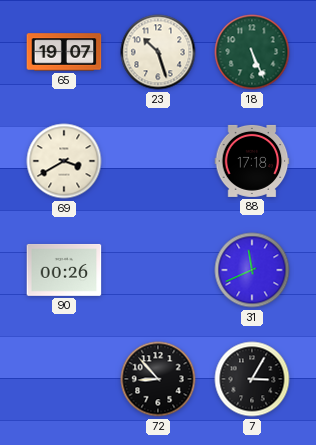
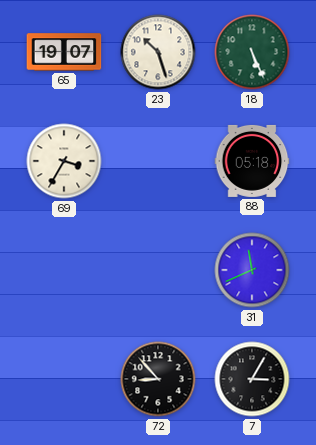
69: 3:40 -> 3:35 (64, 161)
88: 17:18 -> 05:18 (252, 161)
90: 00:26 -> none (64, 270)
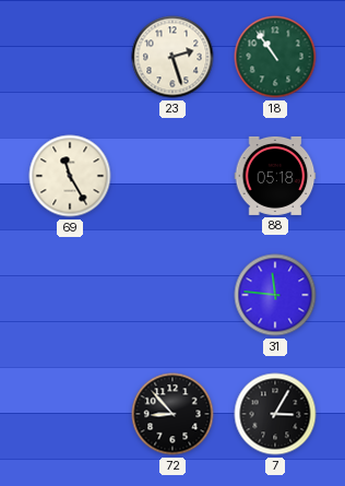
65: 19:07 -> none (64, 52)
23: 10:27 -> 2:27 (172, 57)
18: 5:26 -> 10:54 (275, 57)
69: 3:35 -> 11:25 (70, 176)
31: 11:41 -> 11:46 (275, 295)
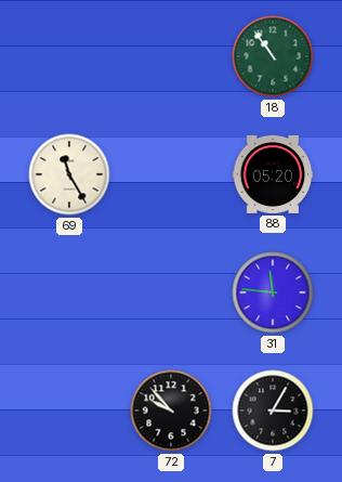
23: 2:27 -> none (172, 57)
88: 05:18 -> 05:20 (273, 174)
72: 8:53 -> 9:53 (171, 411)
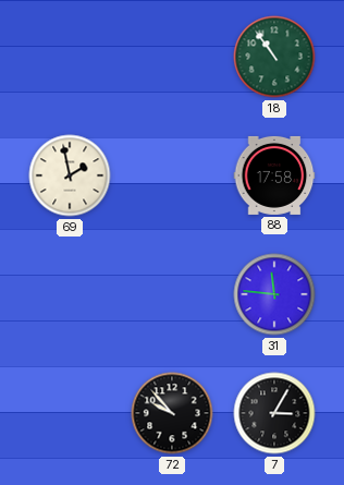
69: 11:25 -> 1:58 (70, 175)
88: 05:20 -> 17:58 (274, 175)
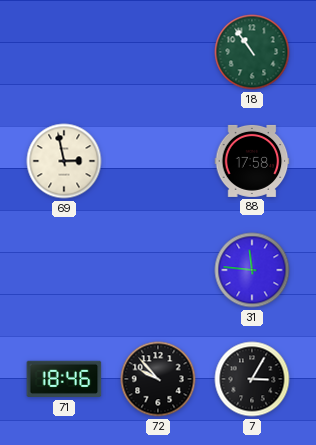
69: 1:58 -> 2:58 (64, 161)
71: none -> 18:46 (64, 379)
